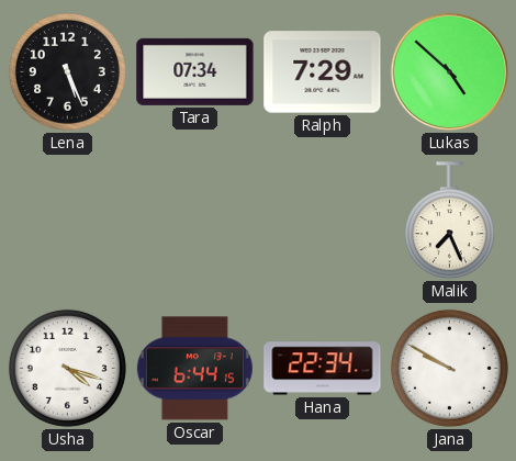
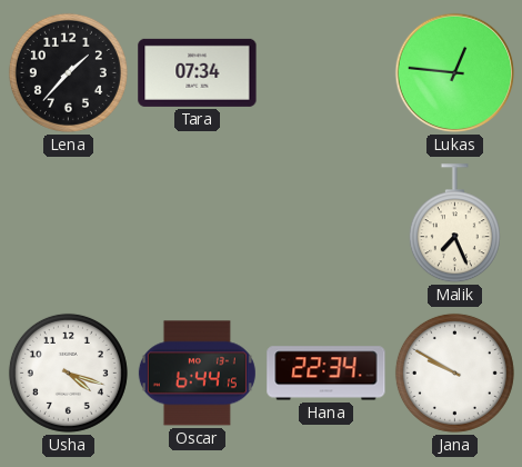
Lena: 5:26 -> 1:37 (68, 72)
Ralph: 7:29 -> none (323, 72)
Lukas: 4:52 -> 12:46 (455, 73)
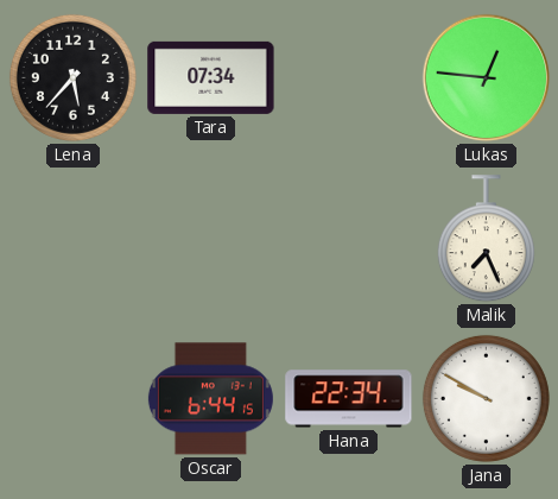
Lena: 1:37 -> 5:37 (72, 77)
Usha: 4:18 -> none (68, 372)
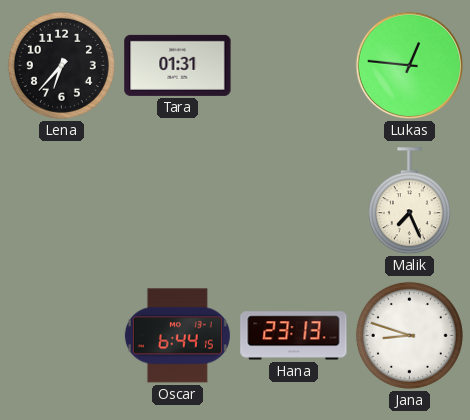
Lena: 5:37 -> 6:37 (61, 65)
Tara: 07:34 -> 01:31 (178, 65)
Hana: 22:34 -> 23:13 (294, 336)
Jana: 9:50 -> 8:48 (409, 335)
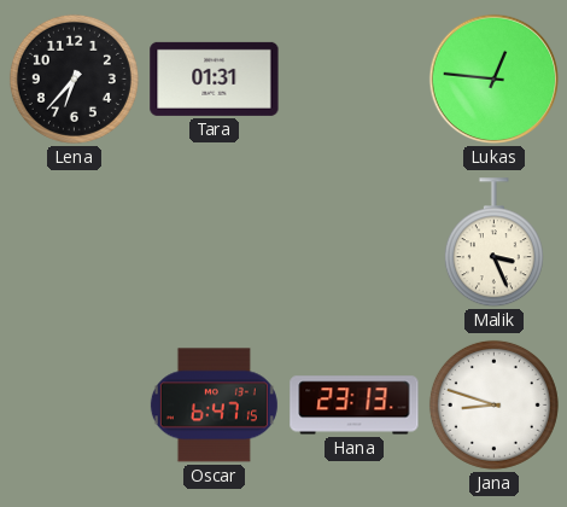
Malik: 7:26 -> 3:26 (493, 243)
Oscar: 6:44 -> 6:47 (214, 406)
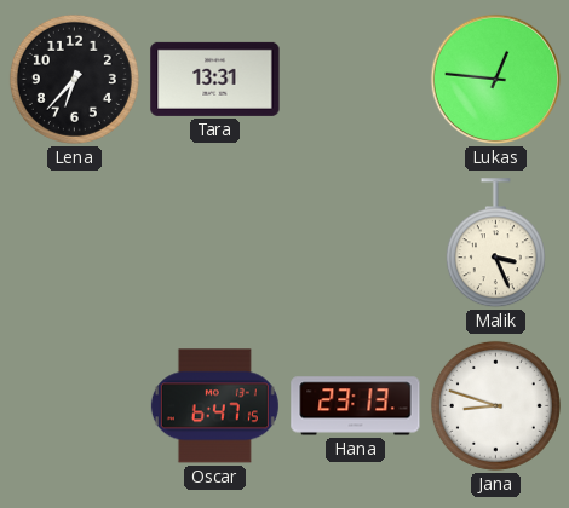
Tara: 01:31 -> 13:31 (215, 79)
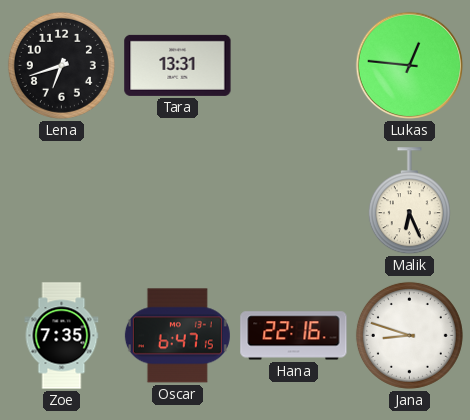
Lena: 6:37 -> 6:42 (61, 65)
Malik: 3:26 -> 6:26 (409, 201)
Zoe: none -> 7:35 (62, 336)
Hana: 23:13 -> 22:16 (294, 336)
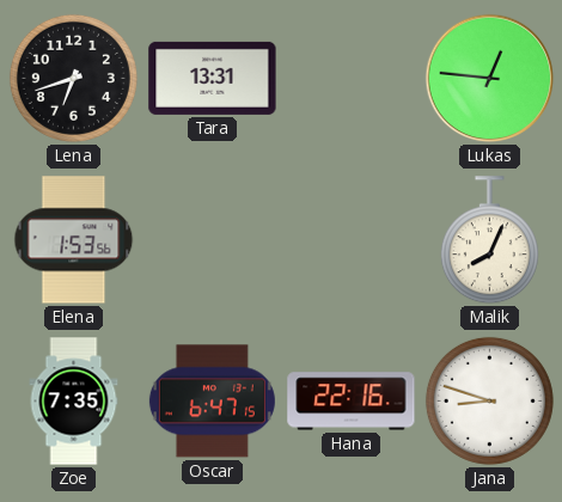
Elena: none -> 1:53 (74, 240)
Malik: 6:26 -> 8:04 (489, 240)
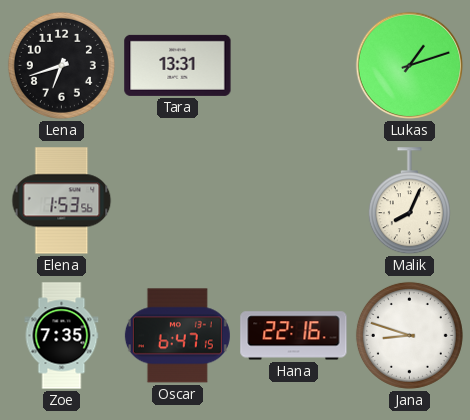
Lukas: 12:46 -> 1:12 (410, 66)
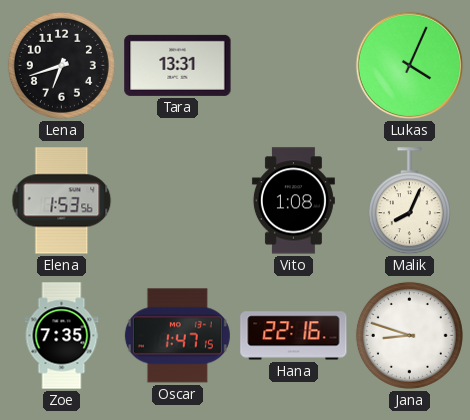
Lukas: 1:12 -> 4:04 (410, 66)
Vito: none -> 1:08 (293, 201)
Oscar: 6:47 -> 1:47 (177, 336)
